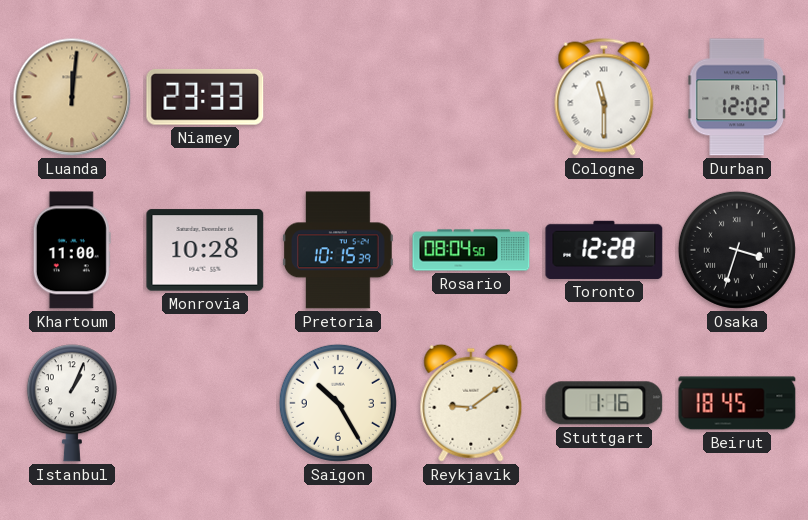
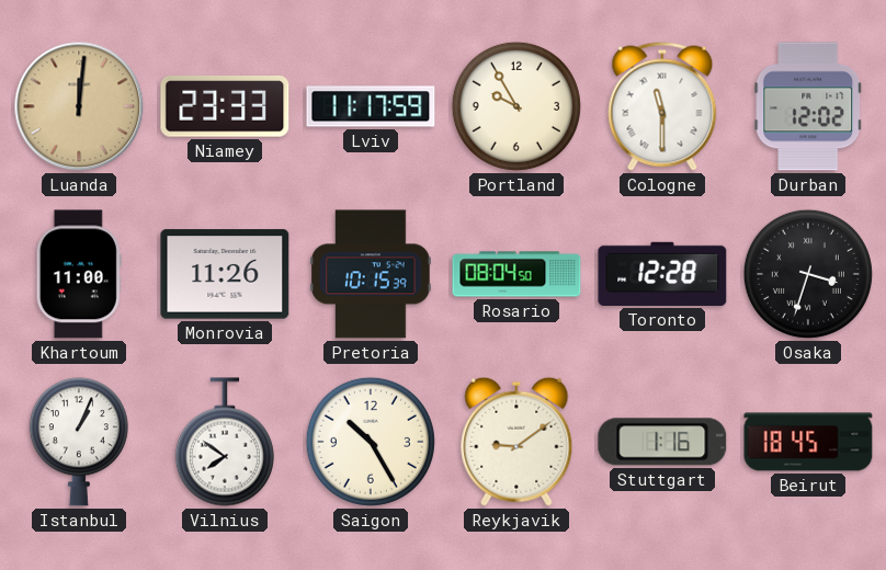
Lviv: none -> 11:17 (371, 106)
Portland: none -> 9:55 (516, 106)
Monrovia: 10:28 -> 11:26 (225, 274)
Vilnius: none -> 7:51 (225, 442)
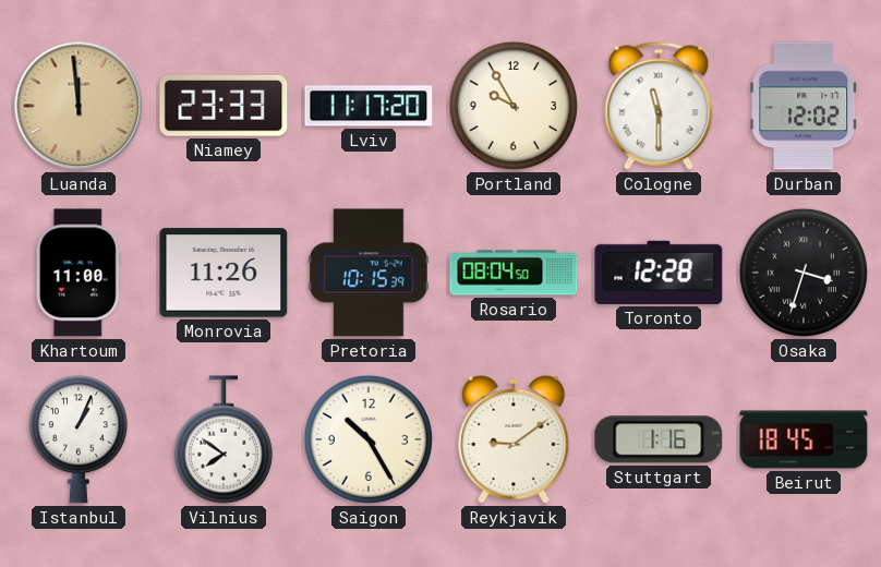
Luanda: 12:01 -> 11:59 (79, 106)
Lviv: 11:17:59 -> 11:17:20 (369, 106)
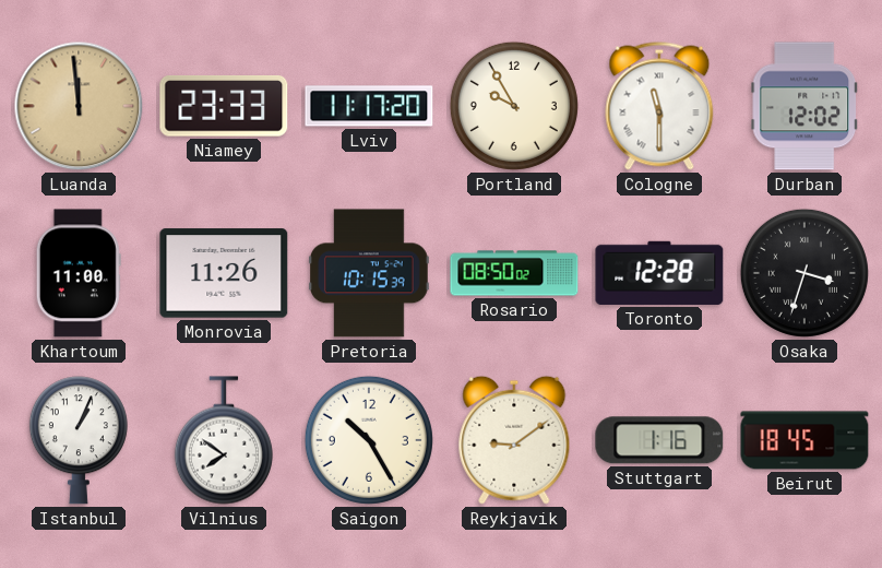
Rosario: 08:04 -> 08:50 (514, 273)
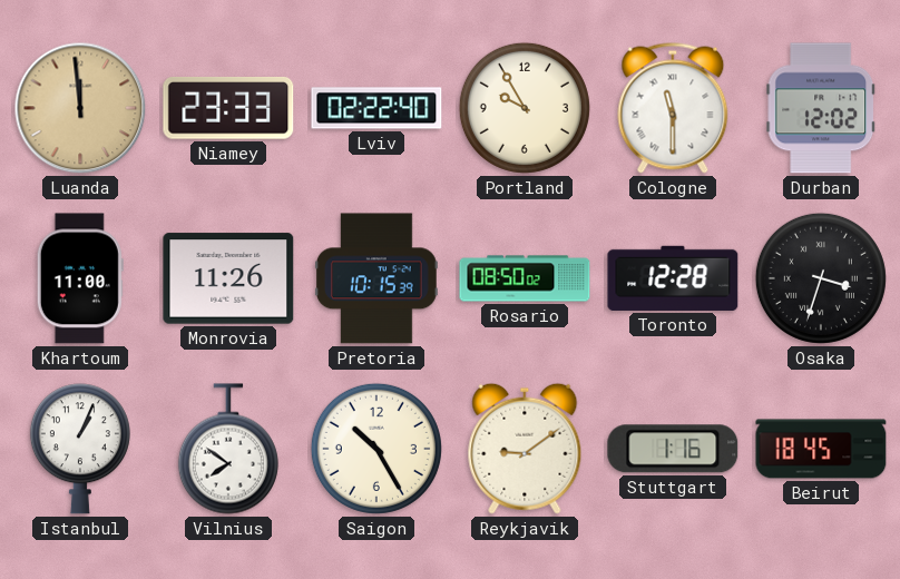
Lviv: 11:17 -> 02:22 (376, 108)
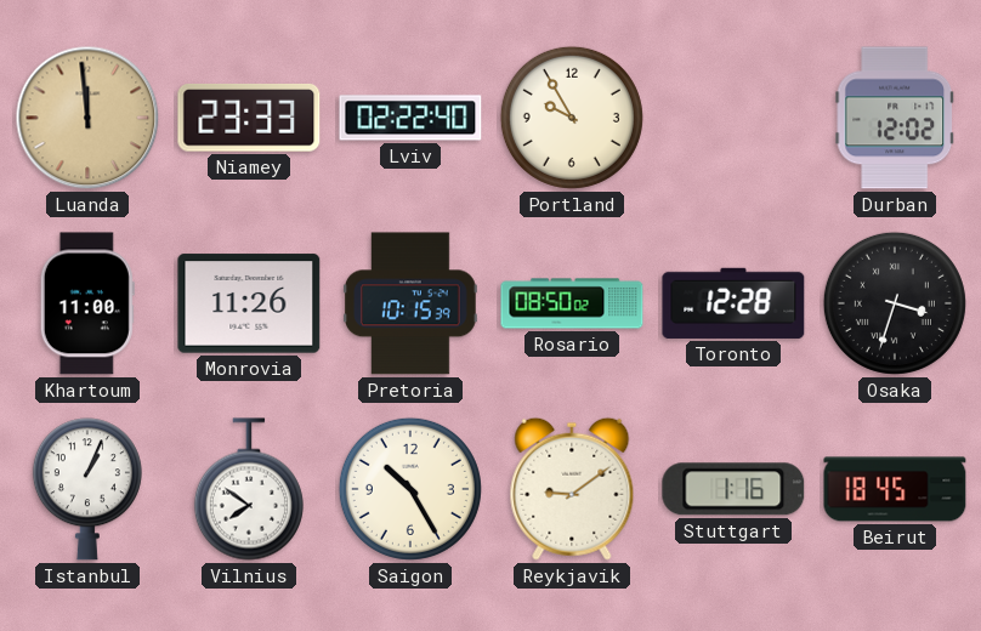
Cologne: 11:30 -> none (673, 108)
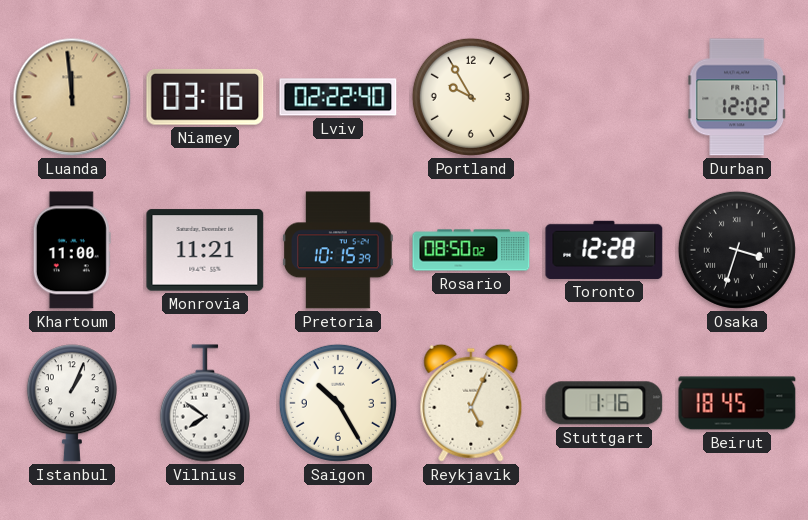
Niamey: 23:33 -> 03:16 (205, 97)
Monrovia: 11:26 -> 11:21 (205, 250)
Reykjavik: 9:09 -> 5:04 (471, 403)
